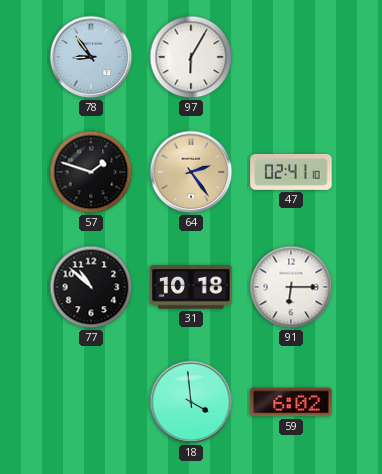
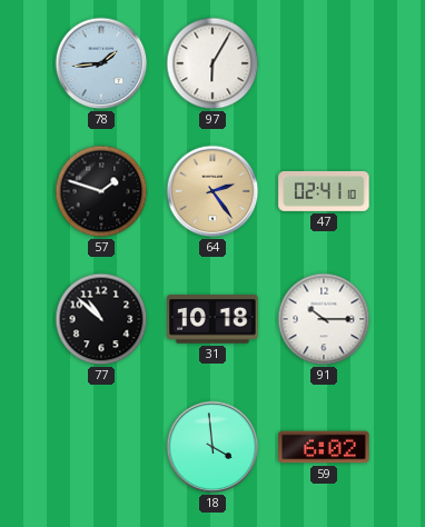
78: 8:54 -> 1:44 (101, 63)
91: 6:15 -> 10:15 (324, 319)
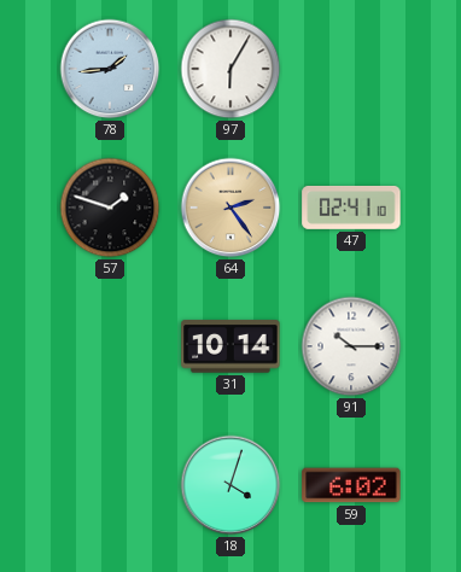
77: 10:52 -> none (101, 319)
31: 10:18 -> 10:14 (230, 346)
18: 3:59 -> 4:03 (230, 485)
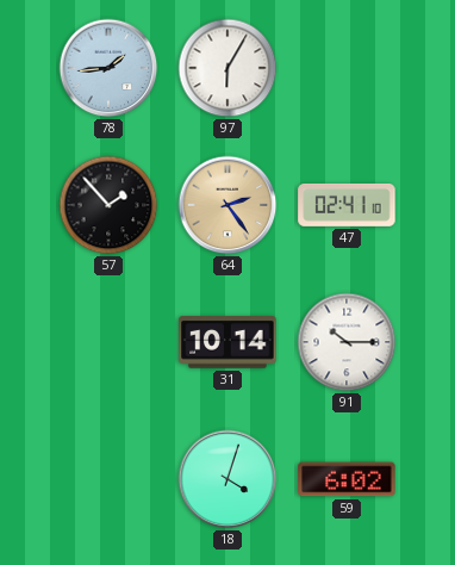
57: 1:48 -> 1:53 (108, 205)
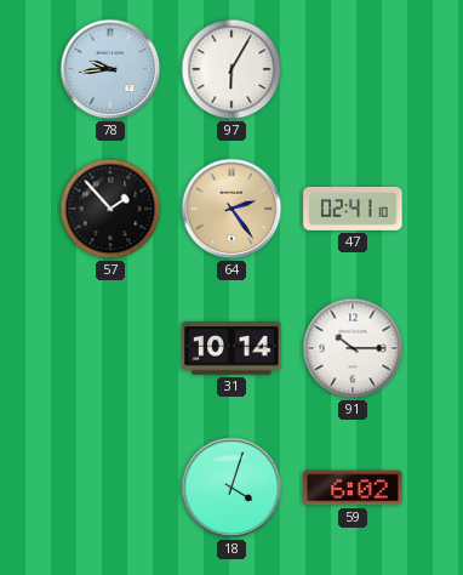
78: 1:44 -> 9:44 (110, 69)
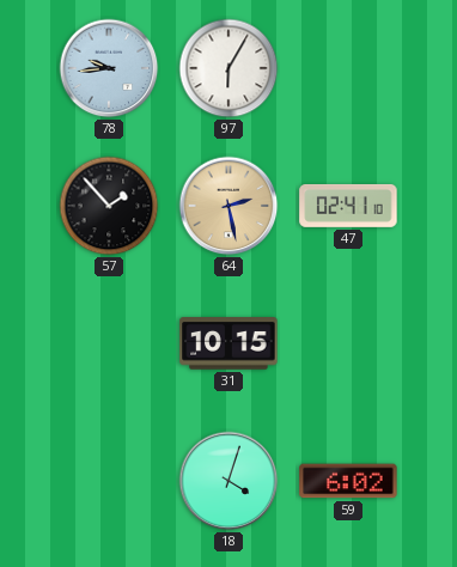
64: 2:24 -> 2:28 (228, 206)
31: 10:14 -> 10:15 (228, 343)
91: 10:15 -> none (353, 348)
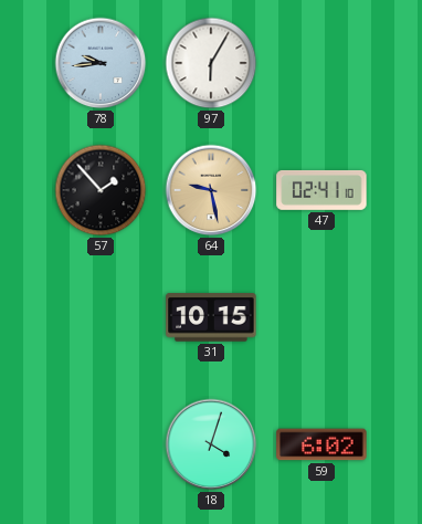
64: 2:28 -> 9:28 (211, 190)
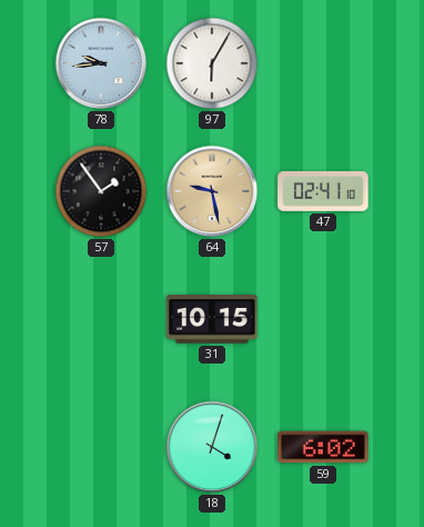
57: 1:53 -> 1:54 (101, 191)
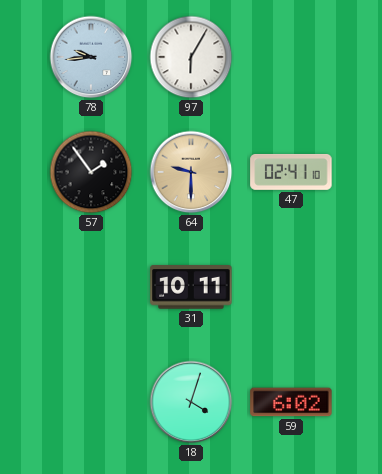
64: 9:28 -> 9:30 (191, 172)
31: 10:15 -> 10:11 (191, 287)
